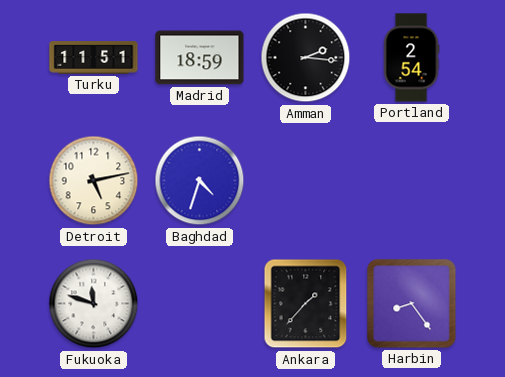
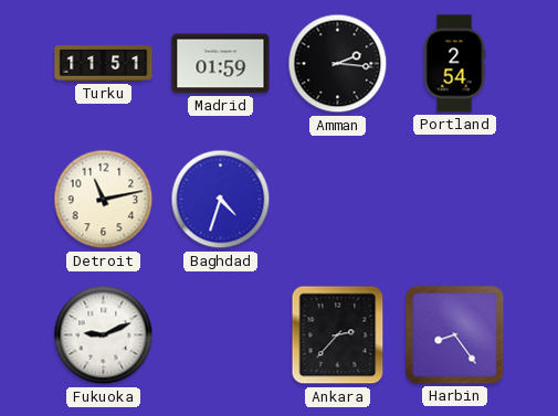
Madrid: 18:59 -> 01:59 (221, 64)
Detroit: 5:13 -> 11:13 (104, 200)
Fukuoka: 11:48 -> 9:11 (104, 335)
Ankara: 1:37 -> 2:37 (338, 335)
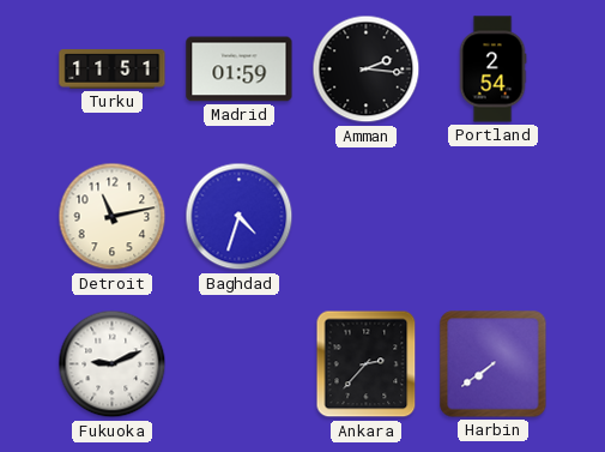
Harbin: 8:24 -> 7:39 (494, 364)
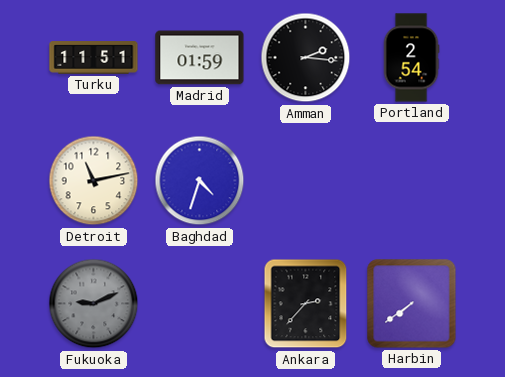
Fukuoka dial: white -> grey (94, 304)
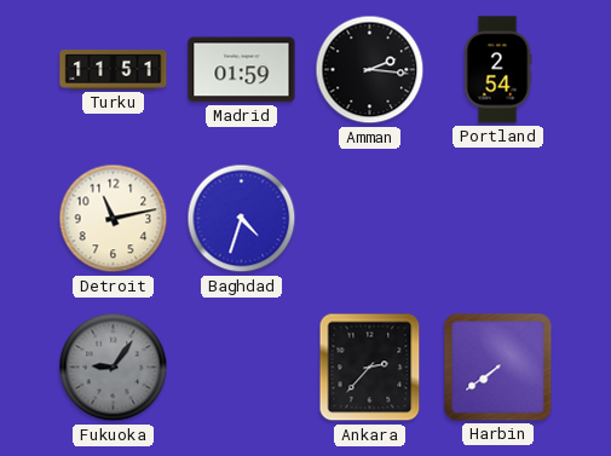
Fukuoka: 9:11 -> 9:06 (114, 368)
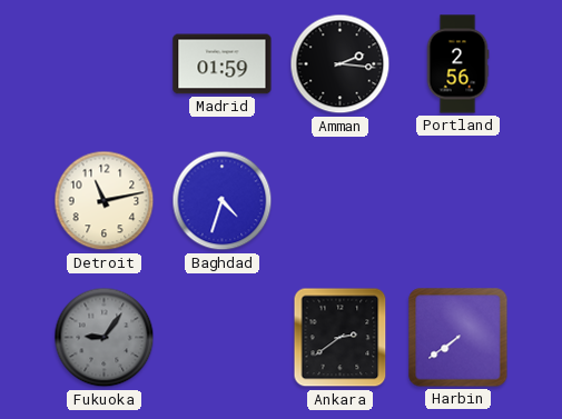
Turku: 11:51 -> none (114, 70)
Portland: 2:54 -> 2:56 (457, 64)
Ankara: 2:37 -> 2:39 (341, 338)
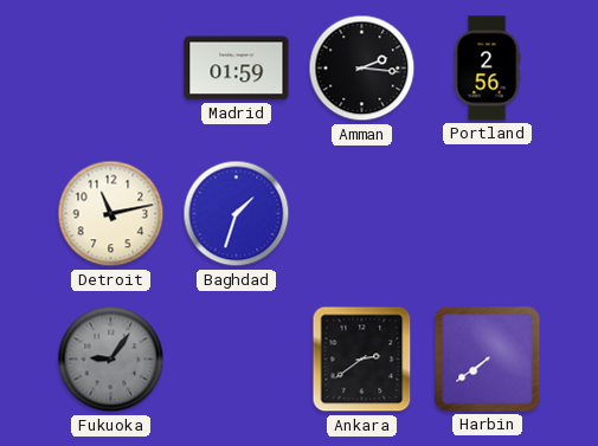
Baghdad: 4:33 -> 1:33 (237, 214)
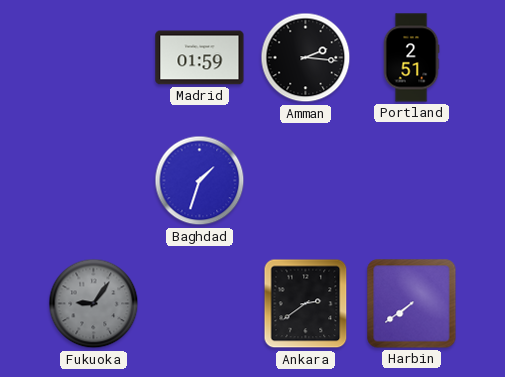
Portland: 2:56 -> 2:51 (411, 58)
Detroit: 11:13 -> none (111, 214)
